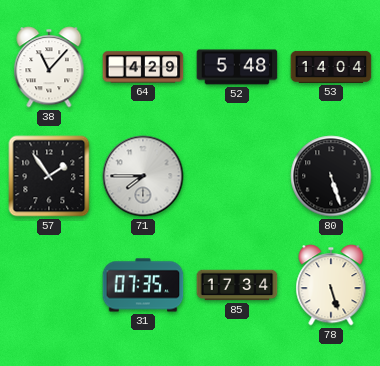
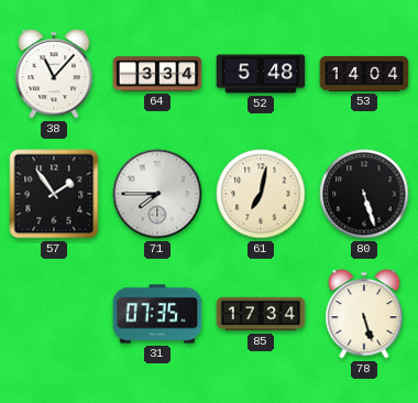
64: 4:29 -> 3:34 (157, 74)
61: none -> 7:02 (261, 194)
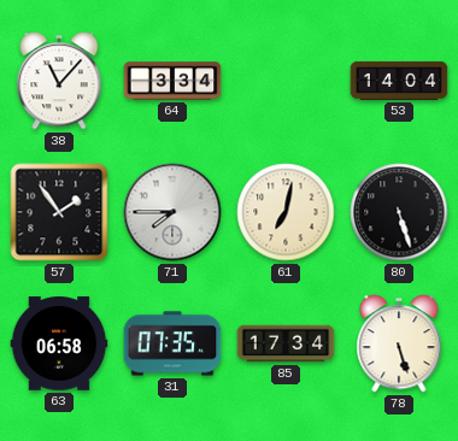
52: 5:48 -> none (261, 74)
63: none -> 06:58 (59, 343)
